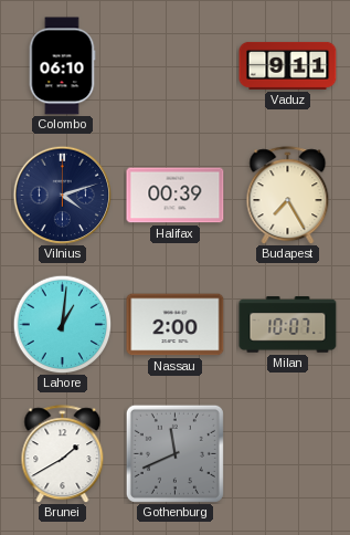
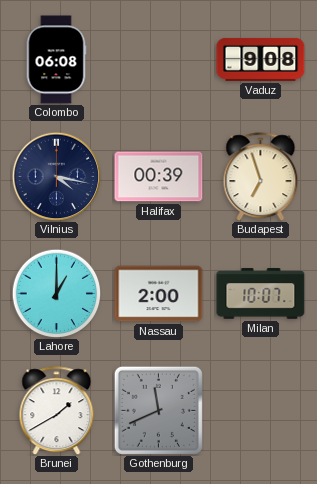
Colombo: 06:10 -> 06:08 (56, 60)
Vaduz: 9:11 -> 9:08 (261, 59)
Vilnius: 4:12 -> 4:17 (56, 176)
Budapest: 7:25 -> 6:57 (261, 177)
Lahore: 1:01 -> 1:00 (56, 293)
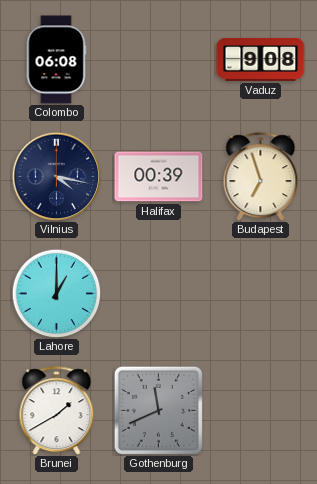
Nassau: 2:00 -> none (159, 294)
Milan: 10:07 -> none (261, 294)
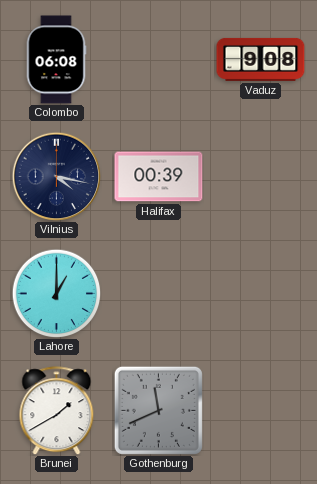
Budapest: 6:57 -> none (261, 177)
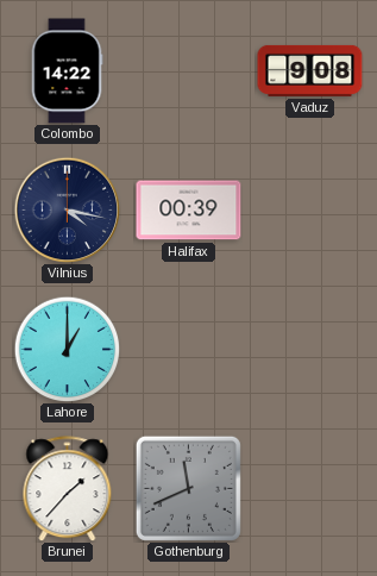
Colombo: 06:08 -> 14:22 (67, 71)
Brunei: 1:40 -> 1:37 (68, 489)
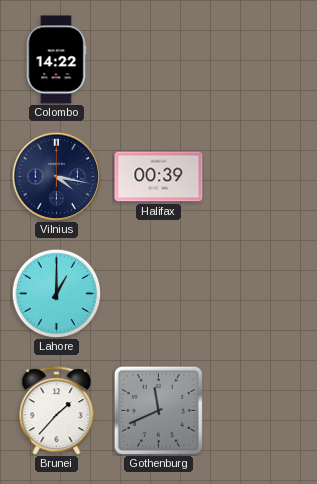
Vaduz: 9:08 -> none (310, 70)
